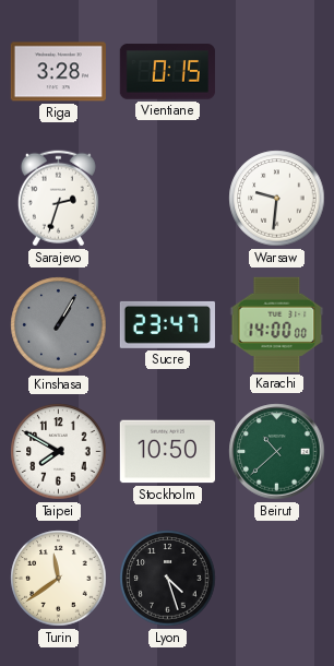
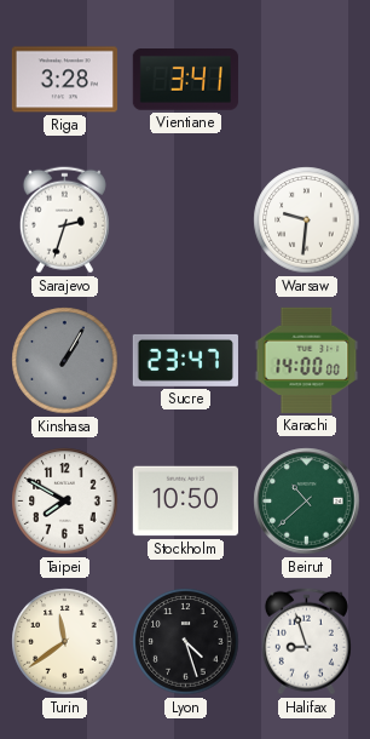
Vientiane: 0:15 -> 3:41 (185, 80)
Halifax: none -> 8:57 (306, 642)
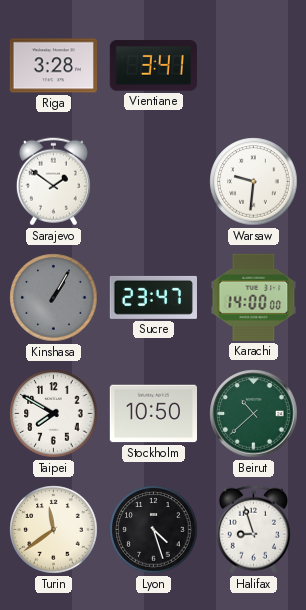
Sarajevo: 2:33 -> 1:51 (53, 182)
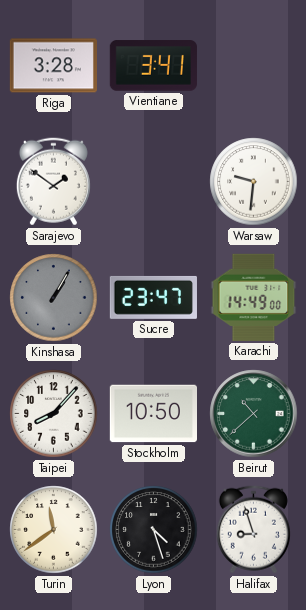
Karachi: 14:00 -> 14:49 (254, 297)
Taipei: 7:50 -> 8:07 (54, 414)
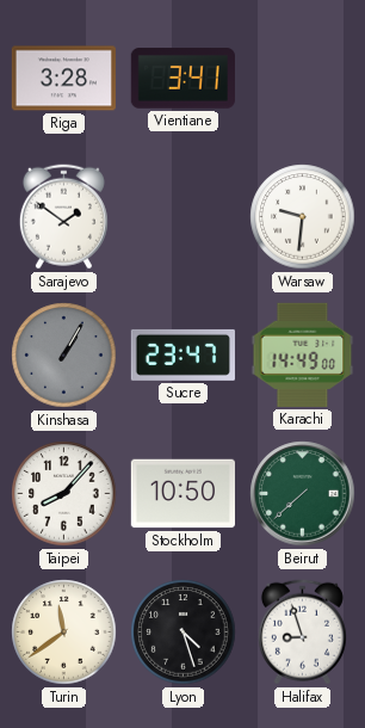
Beirut: 10:38 -> 7:38 (303, 494)
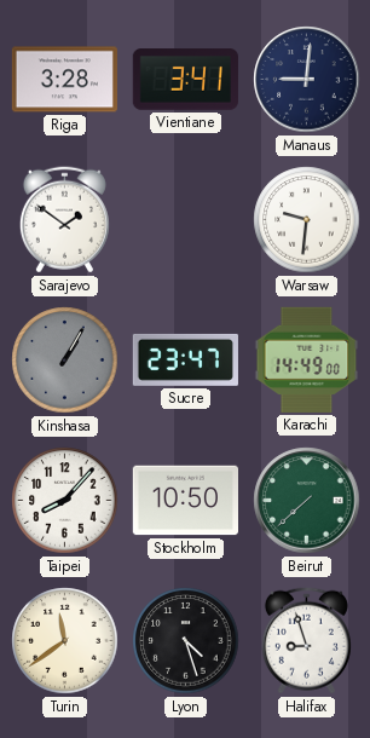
Manaus: none -> 9:01 (307, 80)
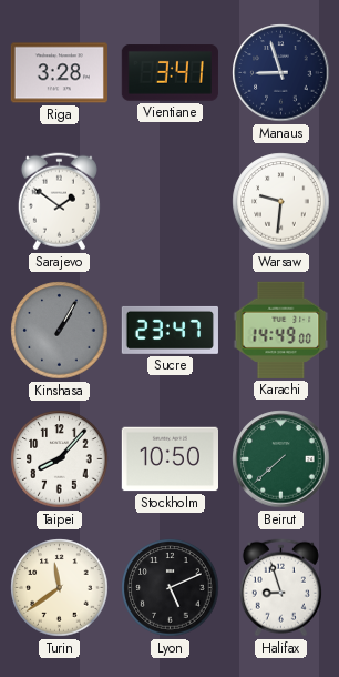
Manaus: 9:01 -> 8:57 (281, 73)
Lyon: 4:27 -> 5:11 (171, 588)
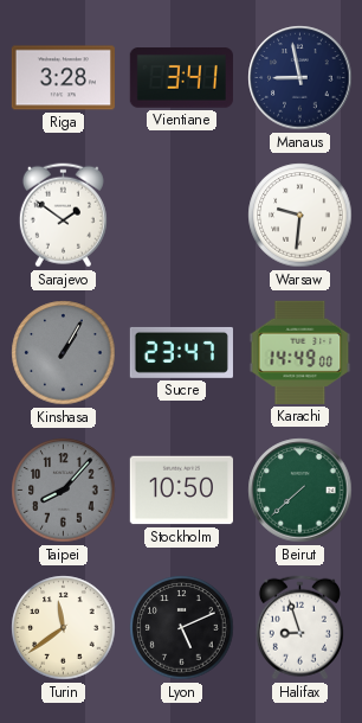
Manaus: 8:57 -> 8:58 (300, 78)
Taipei dial: white -> grey (64, 491)
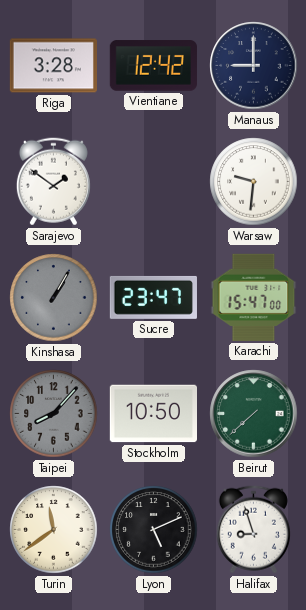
Vientiane: 3:41 -> 12:42 (153, 66)
Manaus: 8:58 -> 9:00 (254, 66)
Karachi: 14:49 -> 15:47 (254, 297)
